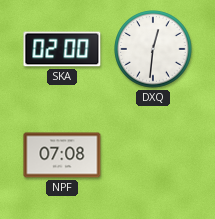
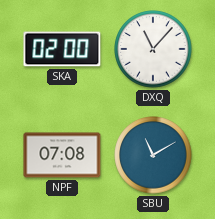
DXQ: 12:31 -> 11:07 (153, 49)
SBU: none -> 11:10 (153, 155)
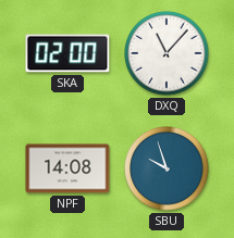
NPF: 07:08 -> 14:08 (67, 168)
SBU: 11:10 -> 9:57 (167, 168)
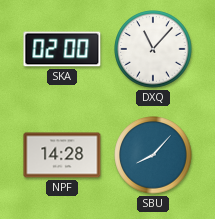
NPF: 14:08 -> 14:28 (62, 155)
SBU: 9:57 -> 8:07 (153, 155)
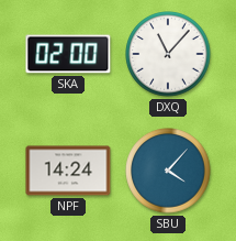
NPF: 14:28 -> 14:24 (68, 171)
SBU: 8:07 -> 4:07 (168, 171)
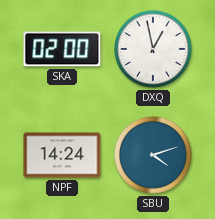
DXQ: 11:07 -> 12:58 (153, 49)
SBU: 4:07 -> 4:12 (153, 155)
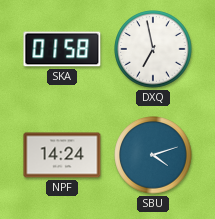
SKA: 02:00 -> 01:58 (62, 49)
DXQ: 12:58 -> 6:58 (153, 49)
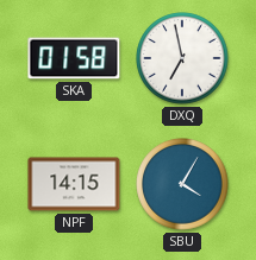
NPF: 14:24 -> 14:15 (74, 184)
SBU: 4:12 -> 4:05 (182, 184)
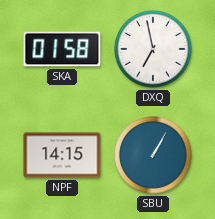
SBU: 4:05 -> 1:05 (153, 155)
